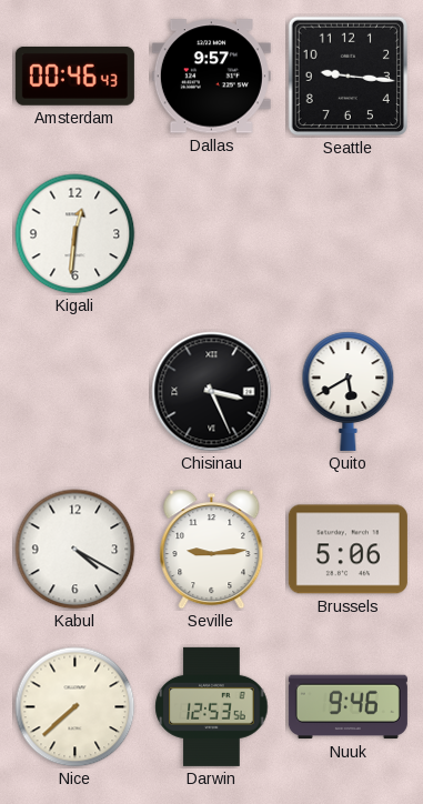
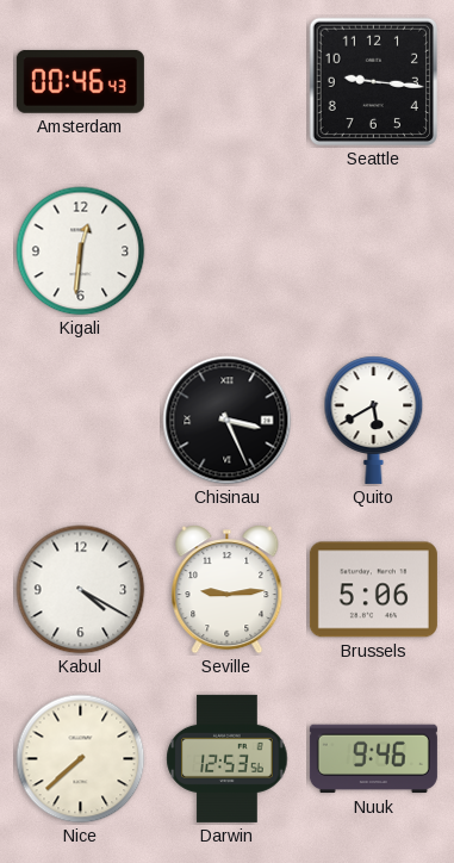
Dallas: 9:57 -> none (211, 77)
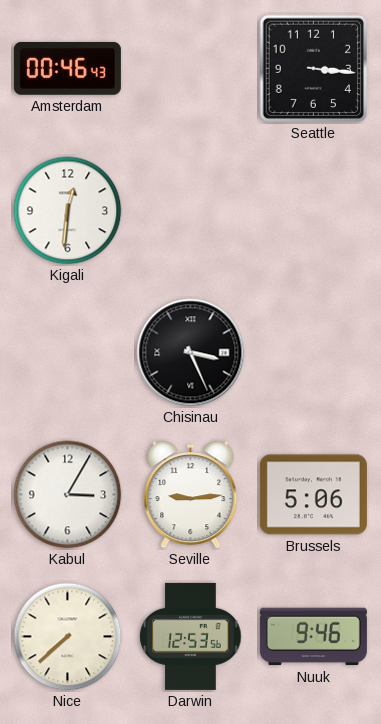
Seattle: 9:16 -> 3:16 (314, 69)
Quito: 5:40 -> none (374, 420)
Kabul: 4:20 -> 3:05 (68, 495)
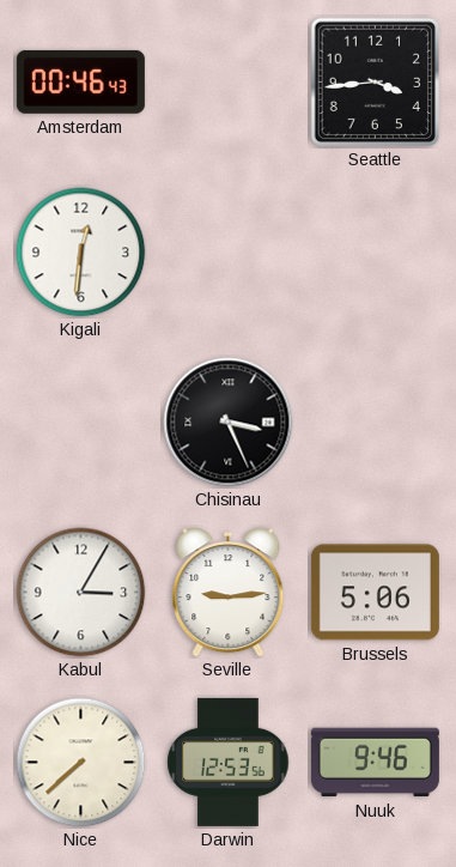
Seattle: 3:16 -> 3:44 (376, 83)
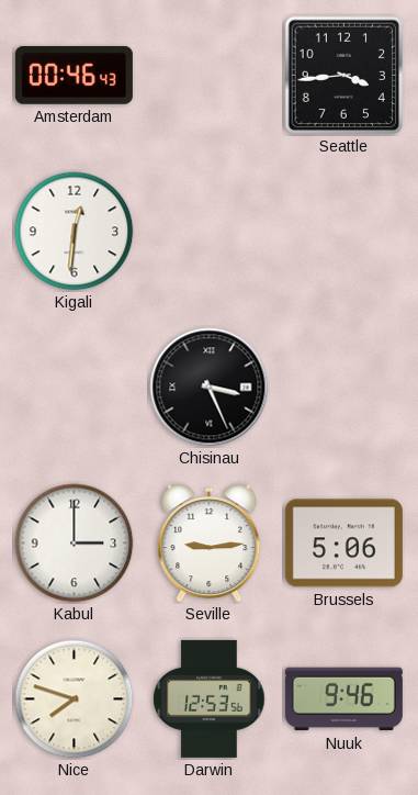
Kabul: 3:05 -> 3:00 (75, 544)
Nice: 7:38 -> 7:48 (75, 699)
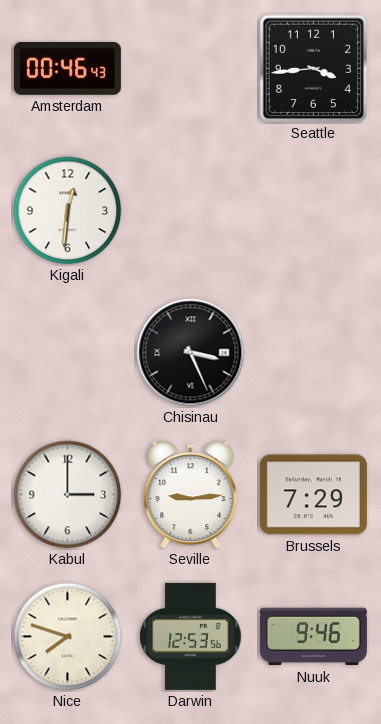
Brussels: 5:06 -> 7:29 (313, 495)
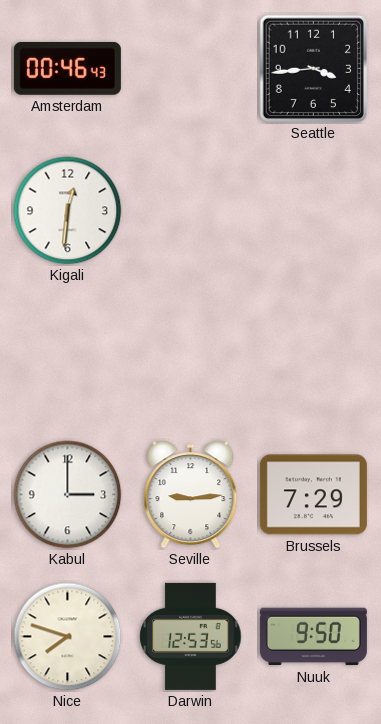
Chisinau: 3:26 -> none (191, 353)
Nuuk: 9:46 -> 9:50 (313, 637)
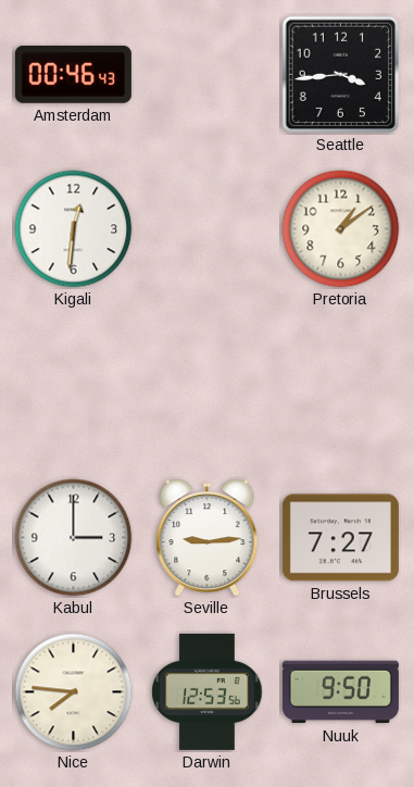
Pretoria: none -> 1:09 (341, 229)
Brussels: 7:29 -> 7:27 (340, 538)
Nice: 7:48 -> 7:46 (74, 692)
